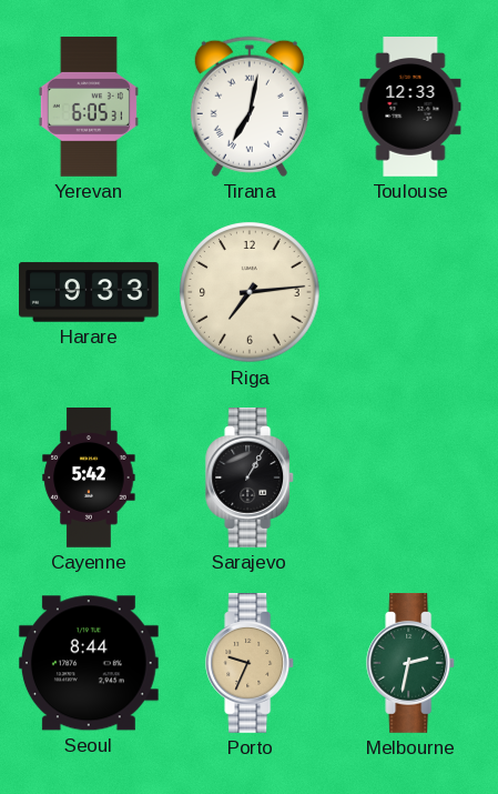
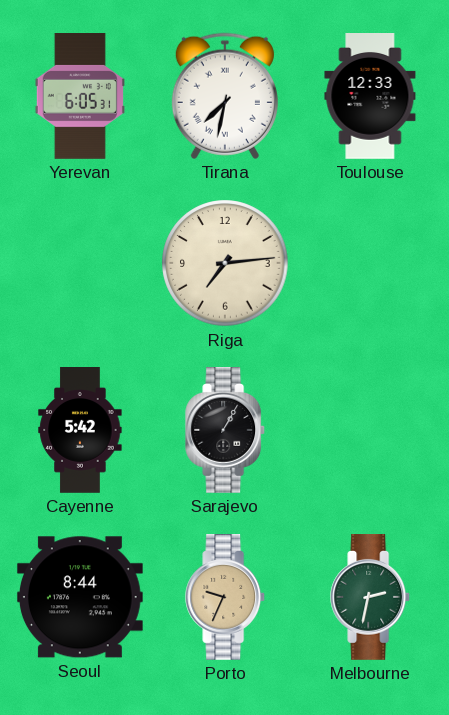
Tirana: 7:02 -> 7:32 (225, 96)
Harare: 9:33 -> none (90, 292)
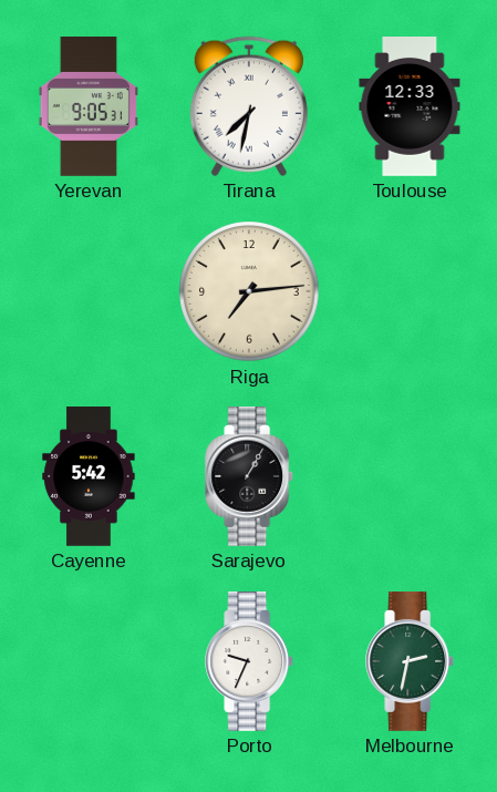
Yerevan: 6:05 -> 9:05 (89, 107)
Seoul: 8:44 -> none (80, 597)
Porto dial: champagne -> white (250, 662)
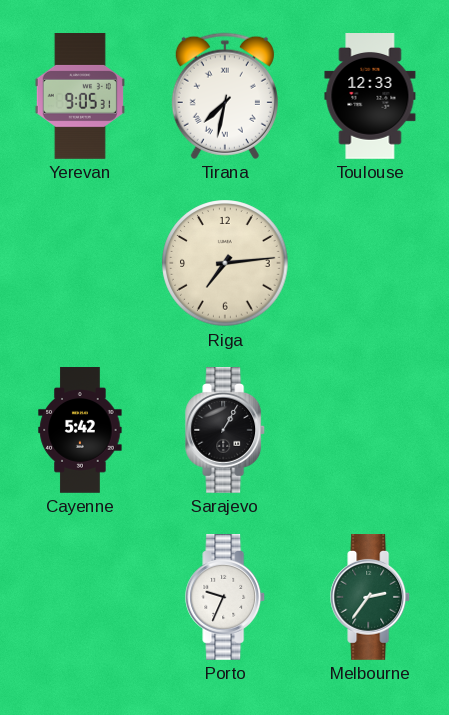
Melbourne: 2:32 -> 2:36 (371, 598)
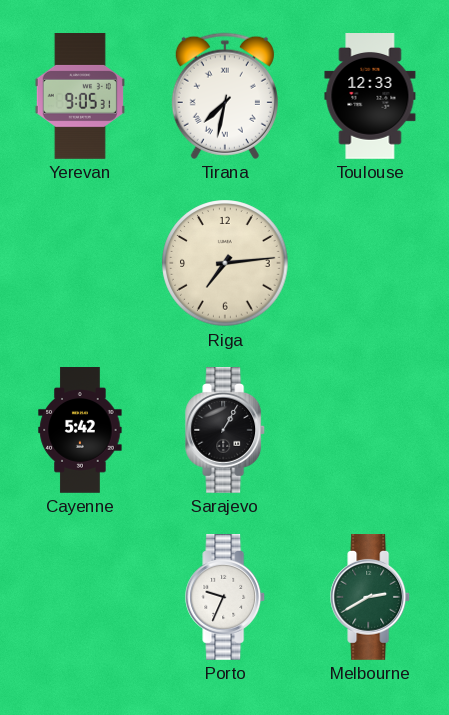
Melbourne: 2:36 -> 2:40 (371, 598)
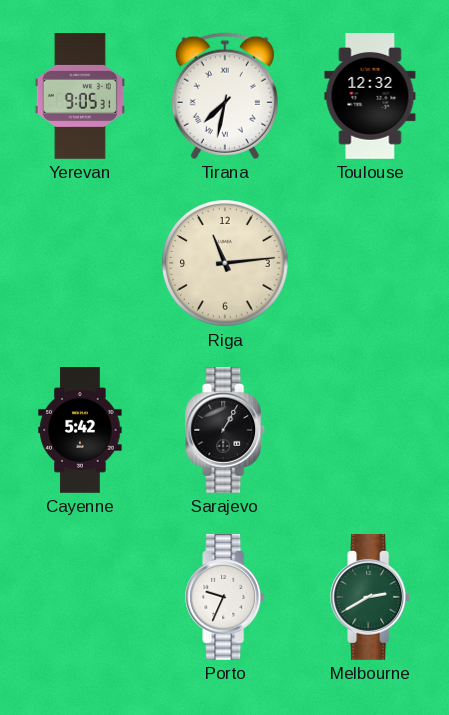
Toulouse: 12:33 -> 12:32 (370, 97)
Riga: 7:14 -> 11:14 (225, 263)
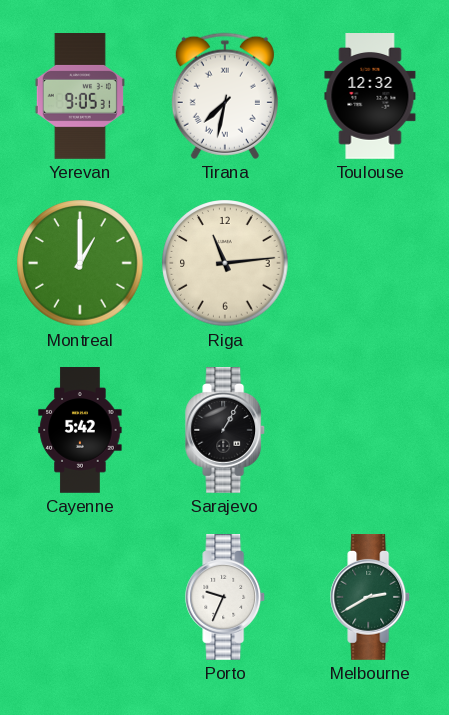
Montreal: none -> 1:00 (80, 263)
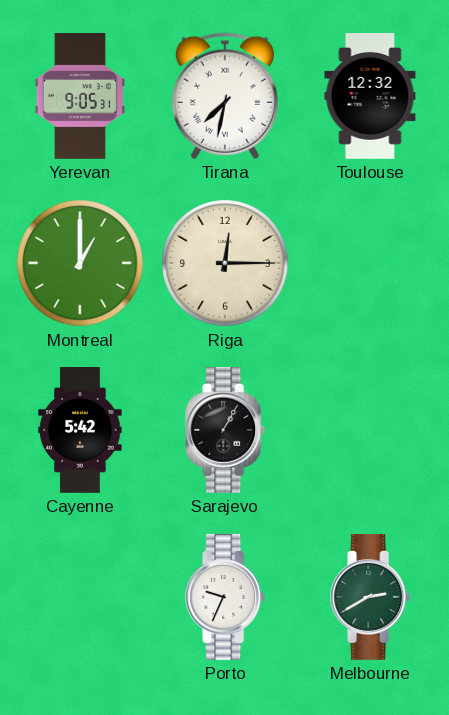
Riga: 11:14 -> 12:15 (225, 263)
